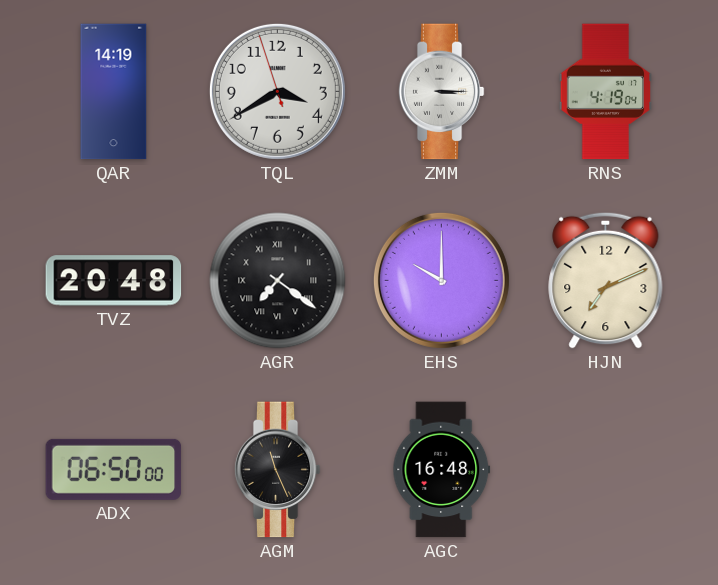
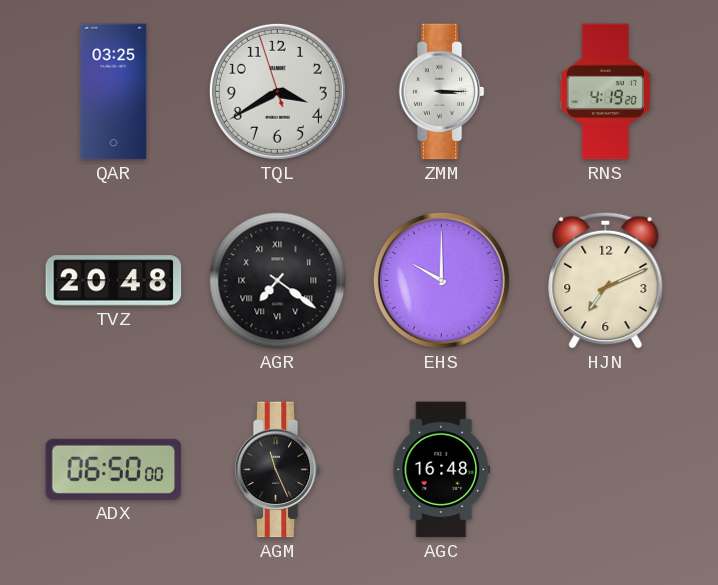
QAR: 14:19 -> 03:25 (114, 92)
RNS: 4:19:04 -> 4:19:20 (606, 92)
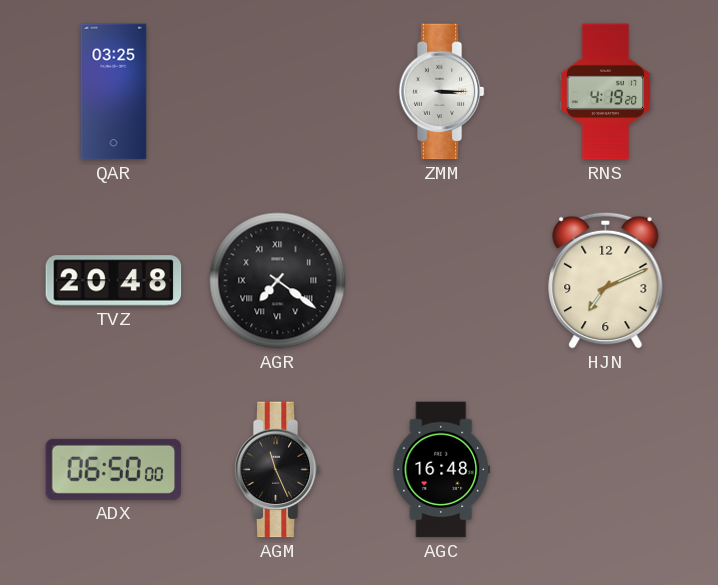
TQL: 3:39 -> none (277, 91)
EHS: 10:00 -> none (441, 280)
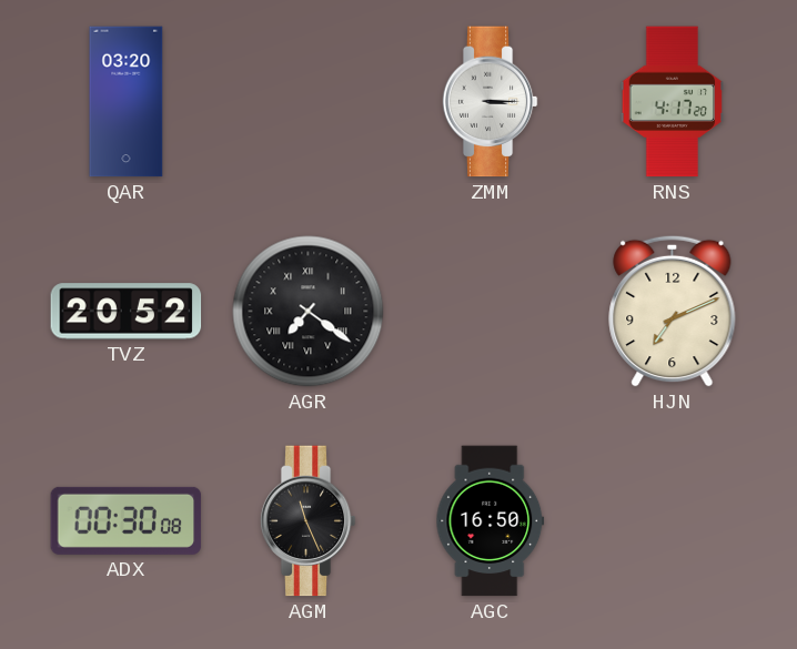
QAR: 03:25 -> 03:20 (127, 102)
RNS: 4:19 -> 4:17 (673, 102)
TVZ: 20:48 -> 20:52 (127, 312)
ADX: 06:50 -> 00:30 (127, 520)
AGC: 16:48 -> 16:50 (491, 521)
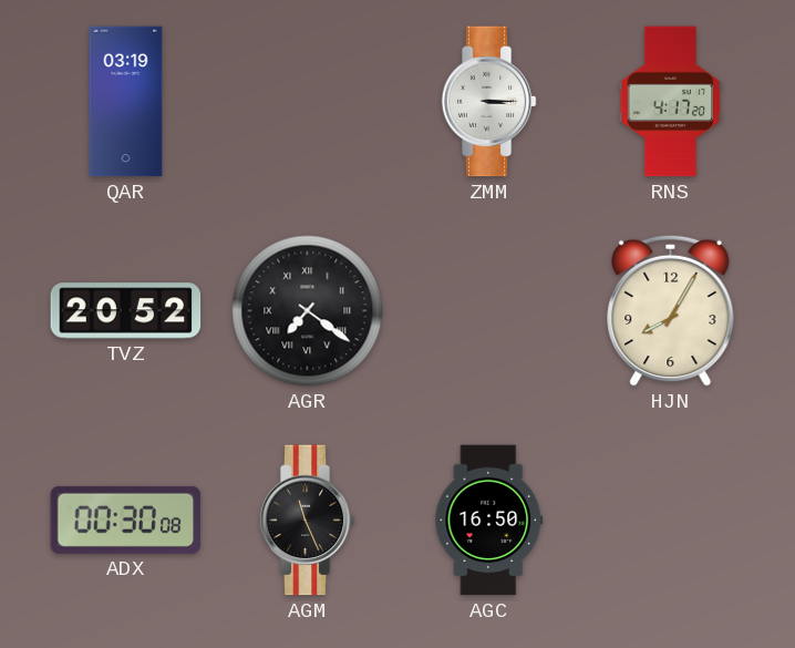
QAR: 03:20 -> 03:19 (126, 102)
HJN: 7:11 -> 8:05 (671, 310)
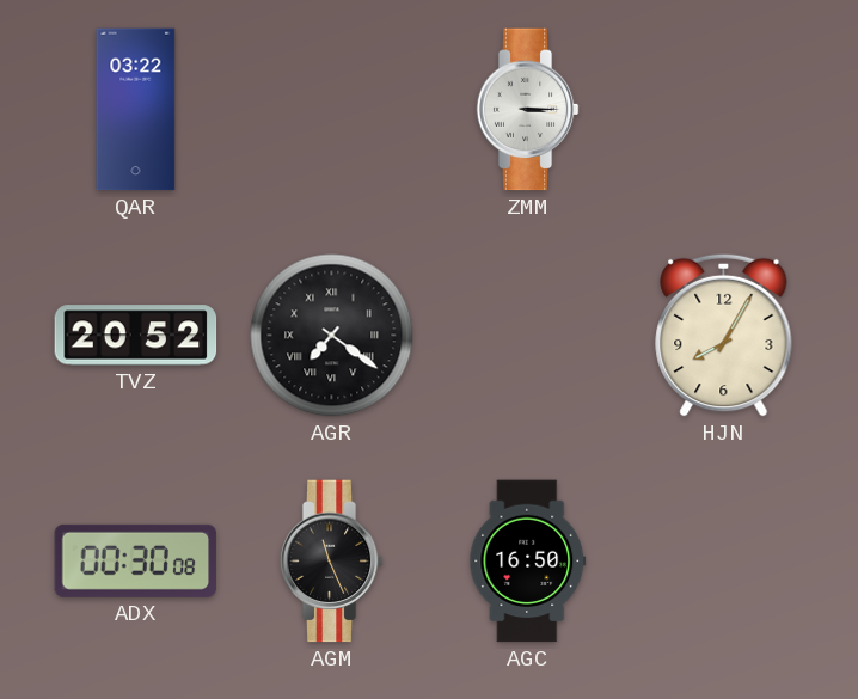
QAR: 03:19 -> 03:22 (136, 110)
RNS: 4:17 -> none (671, 102)
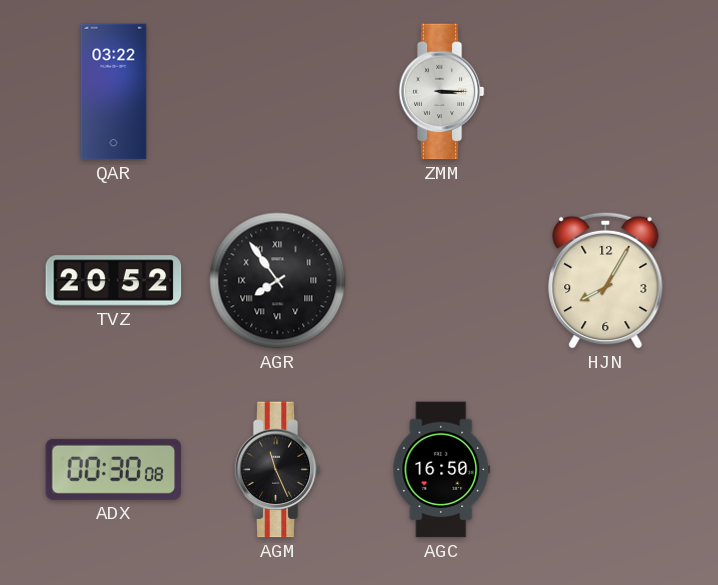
AGR: 7:21 -> 7:54 (278, 281)
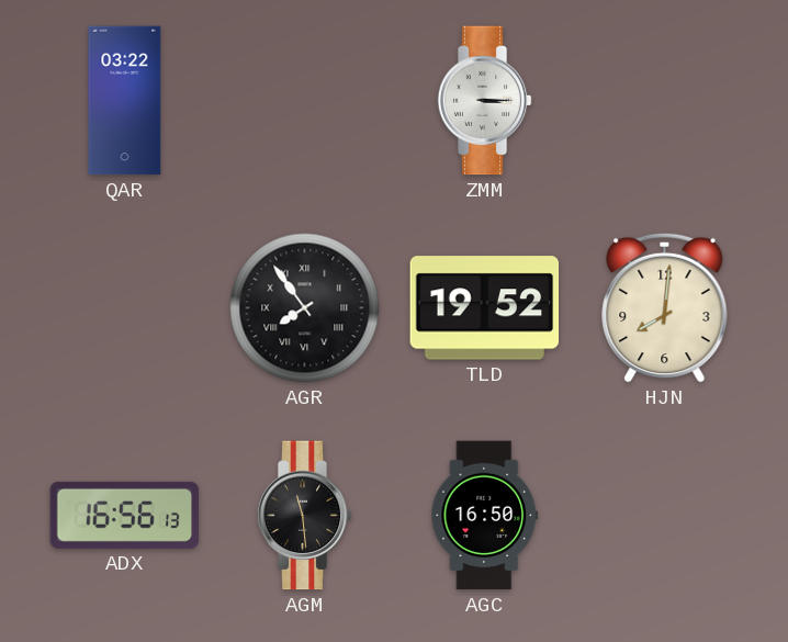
TVZ: 20:52 -> none (114, 281)
TLD: none -> 19:52 (485, 308)
HJN: 8:05 -> 8:01 (665, 307)
ADX: 00:30 -> 16:56 (125, 515)
AGM: 11:26 -> 11:29 (304, 516)
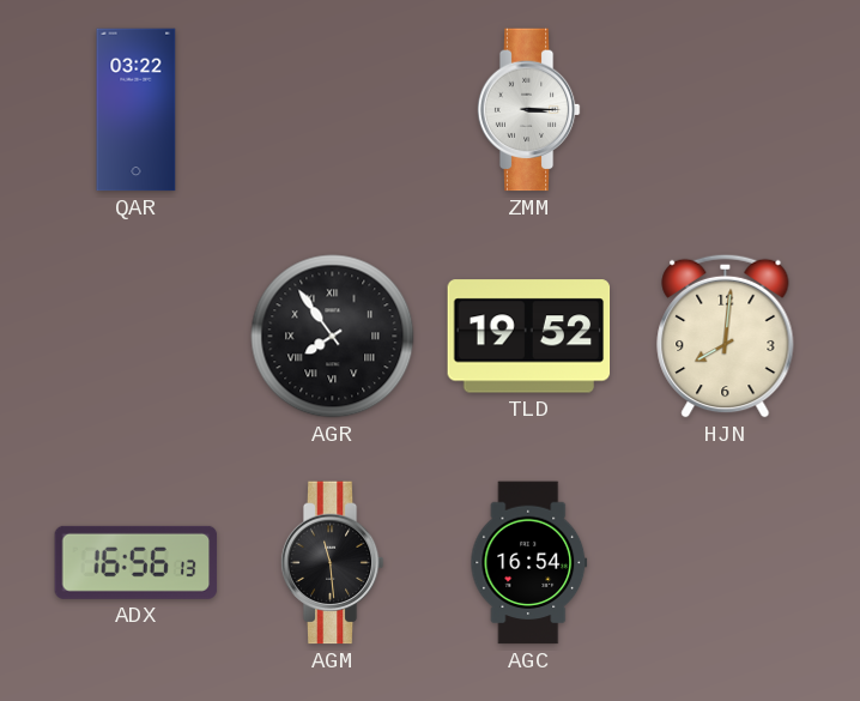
AGC: 16:50 -> 16:54 (529, 563)
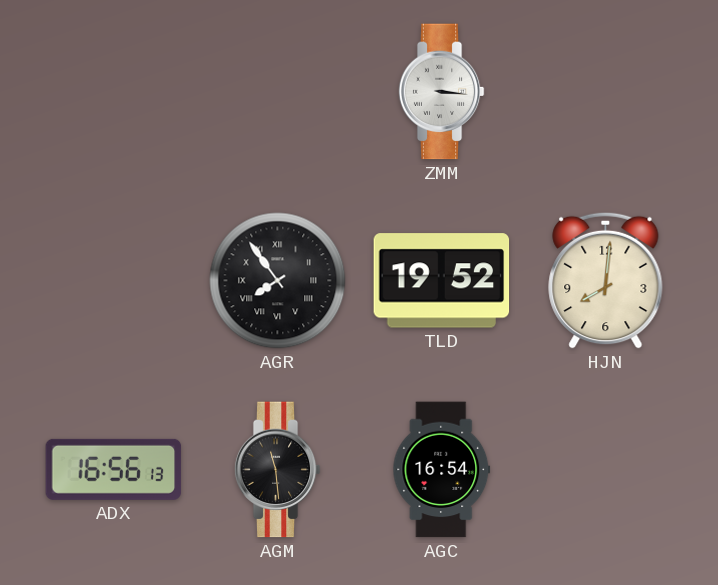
QAR: 03:22 -> none (137, 110)
ZMM: 3:15 -> 3:16 (441, 92)
